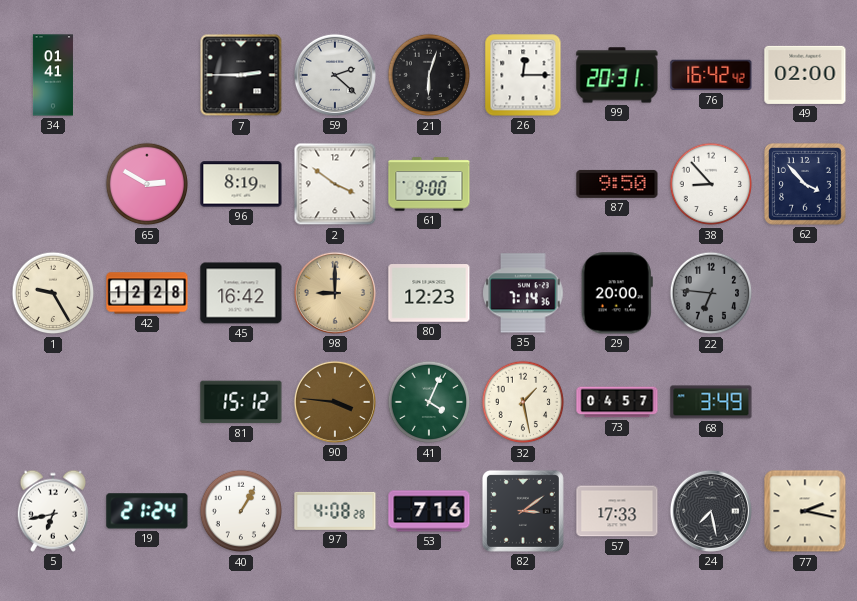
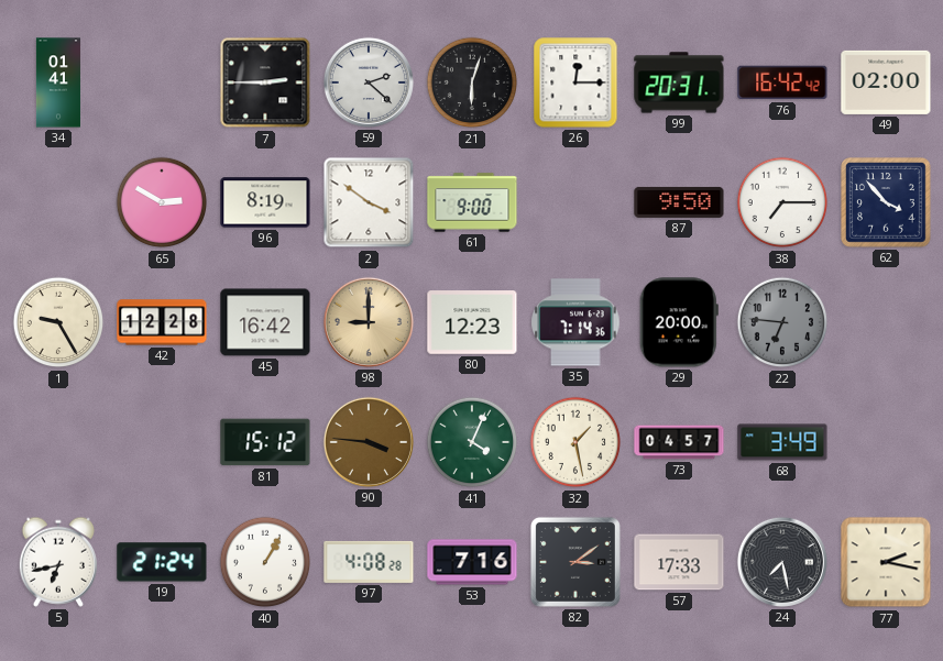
38: 8:53 -> 7:15 (782, 202)
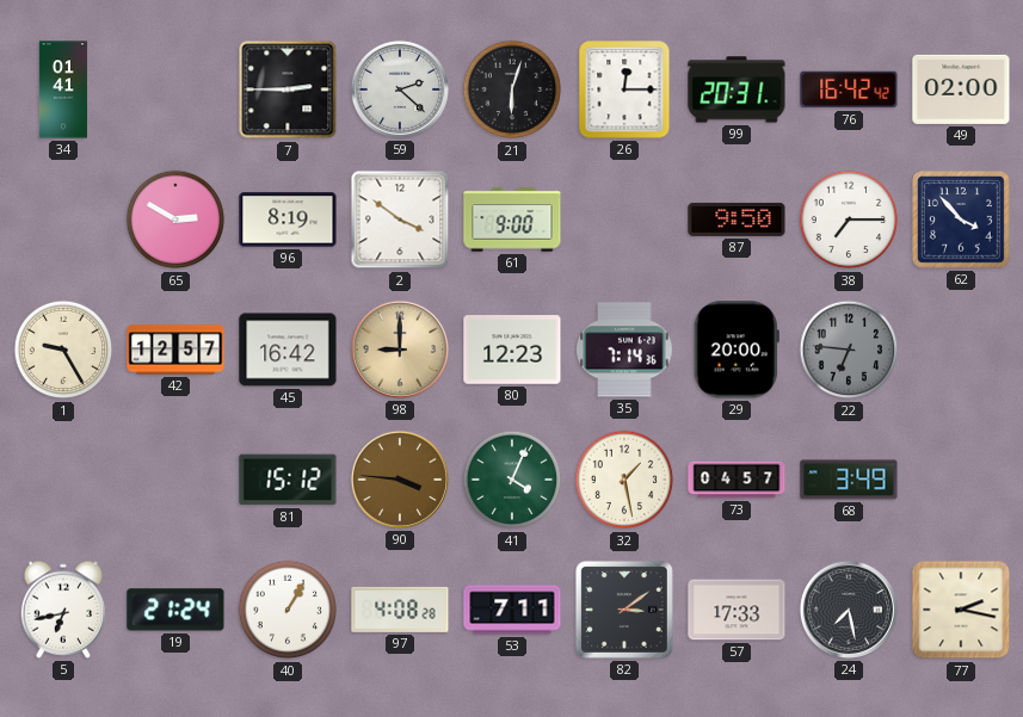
42: 12:28 -> 12:57 (175, 350)
53: 7:16 -> 7:11 (512, 610)
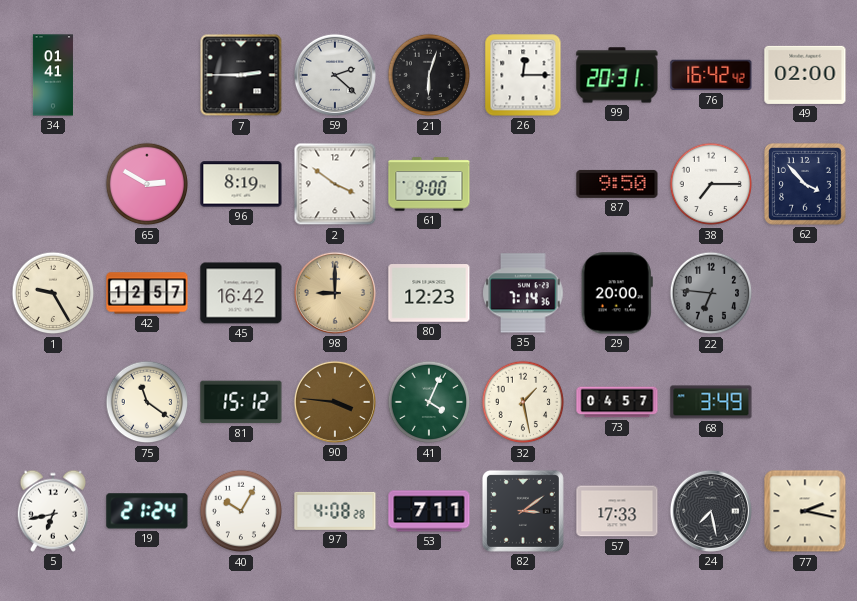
75: none -> 11:21 (147, 402)
40: 1:05 -> 10:05 (241, 511)
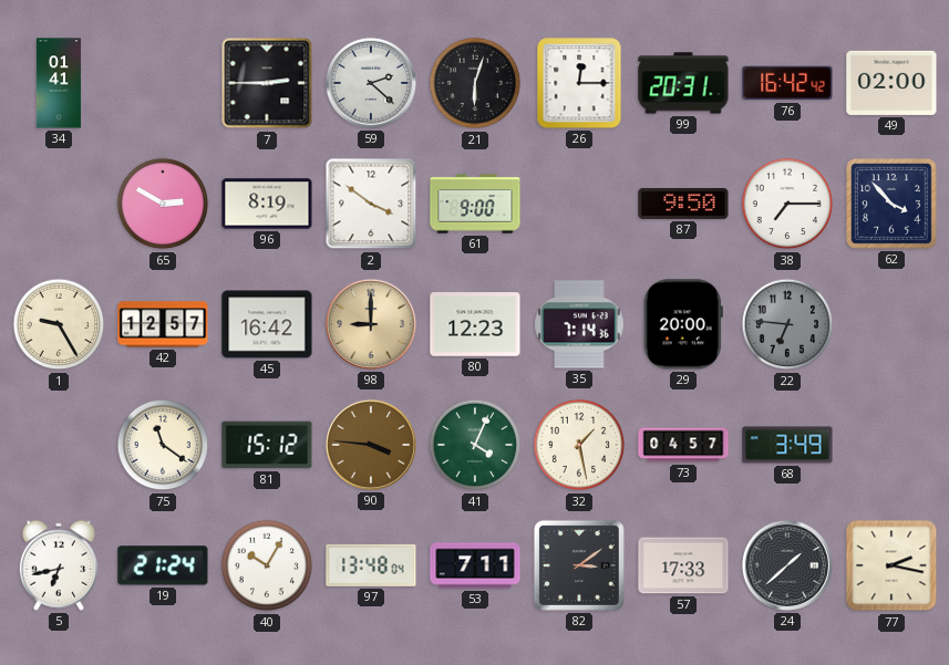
97: 4:08 -> 13:48 (371, 565)
24: 7:28 -> 1:38 (787, 565)
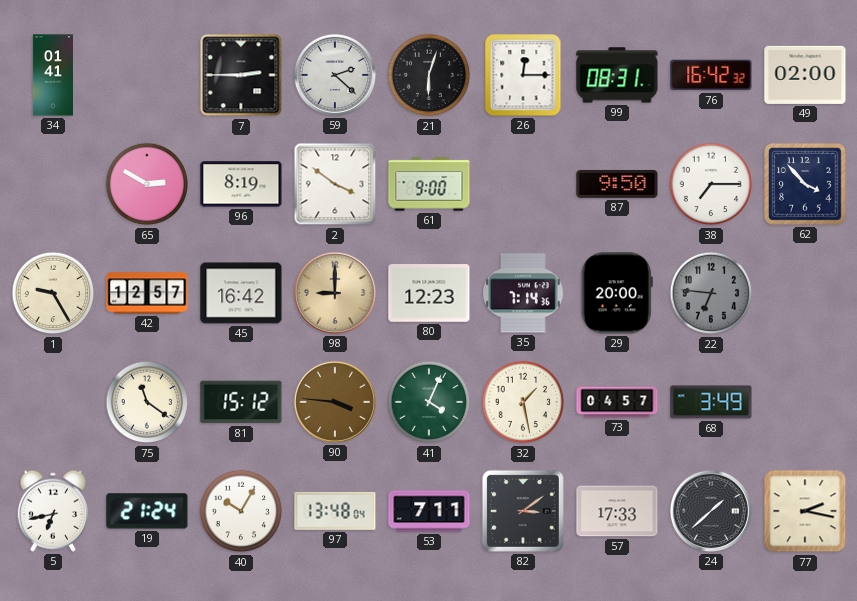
99: 20:31 -> 08:31 (617, 75)
76: 16:42:42 -> 16:42:32 (711, 75)
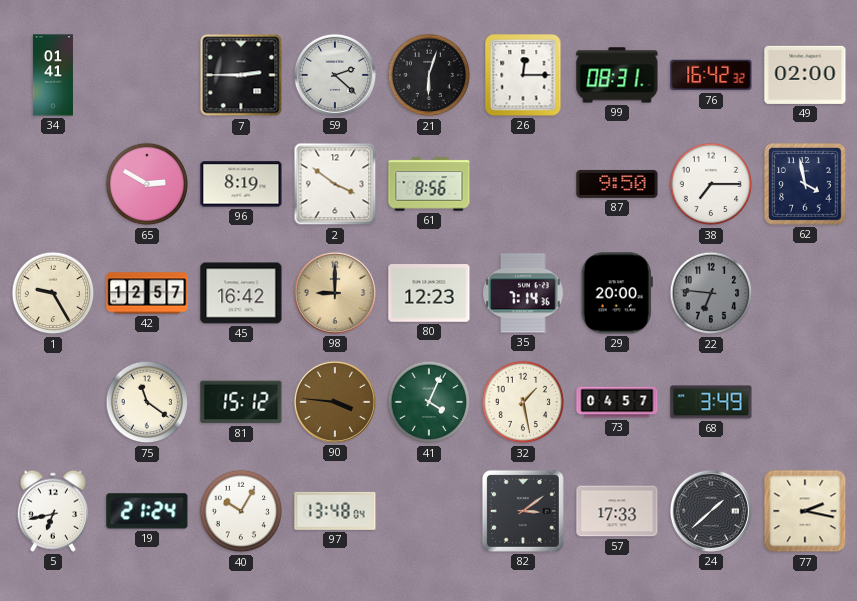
61: 9:00 -> 8:56 (429, 184)
62: 3:53 -> 3:58 (806, 185)
53: 7:11 -> none (429, 511)
